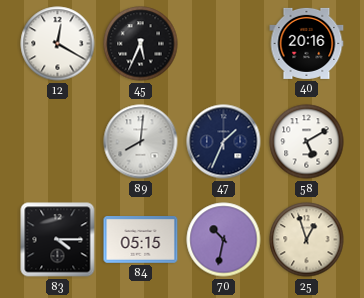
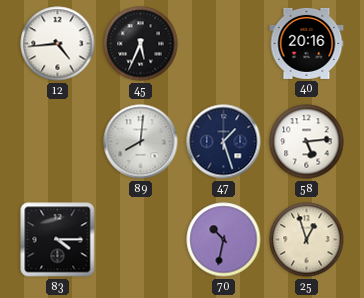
12: 12:20 -> 4:44 (58, 44)
47: 1:34 -> 1:27 (224, 142)
58: 5:10 -> 5:14 (307, 142)
84: 05:15 -> none (141, 240)
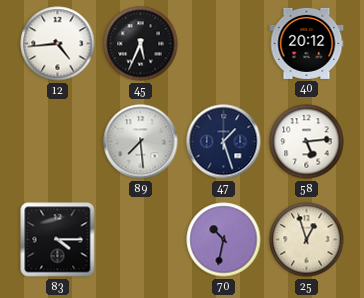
40: 20:16 -> 20:12 (307, 43)
89: 8:01 -> 7:29 (141, 142)
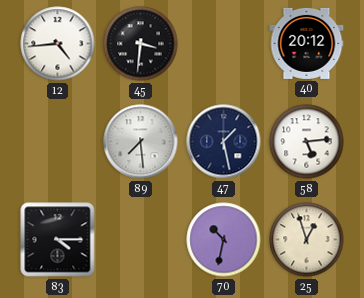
45: 5:34 -> 3:31 (141, 44)
47: 1:27 -> 1:28 (224, 142)
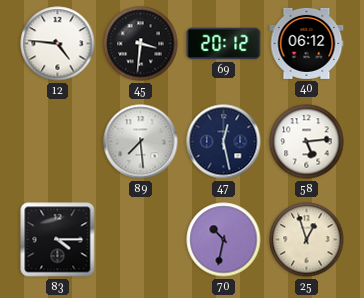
12: 4:44 -> 4:46 (58, 44)
69: none -> 20:12 (224, 44)
40: 20:12 -> 06:12 (307, 43)
47: 1:28 -> 12:28 (224, 142)
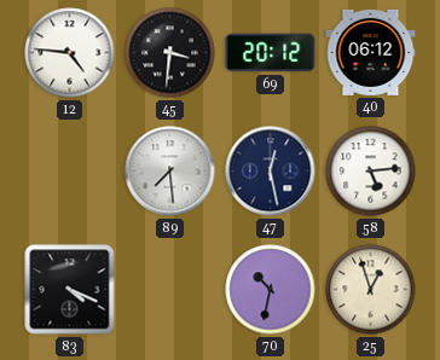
83: 4:15 -> 4:19 (70, 290)
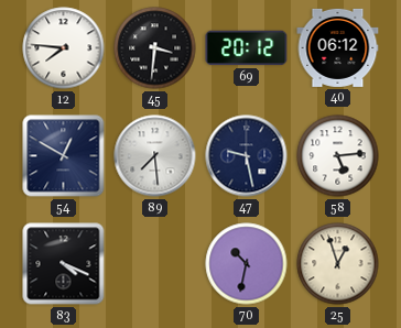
12: 4:46 -> 7:46 (64, 48)
54: none -> 12:50 (64, 156)
47: 12:28 -> 9:28 (247, 156)
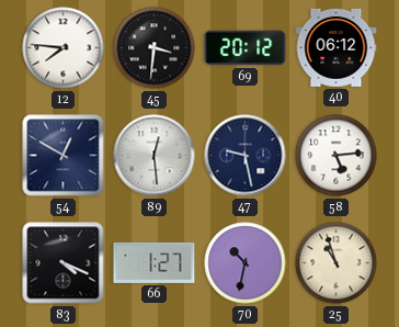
89: 7:29 -> 12:29 (155, 156)
66: none -> 1:27 (155, 262)
25: 12:57 -> 10:57 (337, 263)
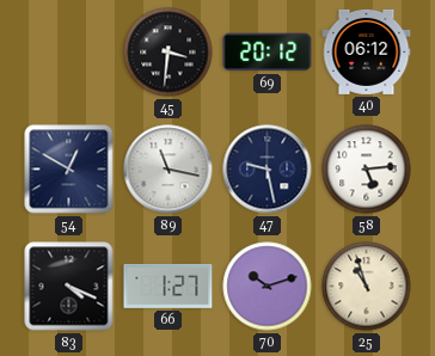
12: 7:46 -> none (64, 48)
89: 12:29 -> 11:17 (169, 170)
70: 10:32 -> 10:12 (268, 287)
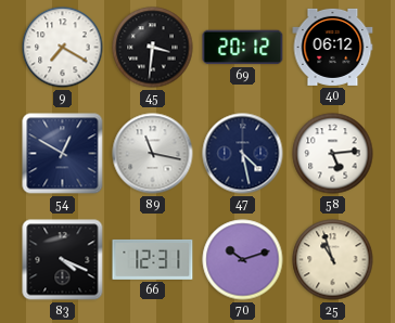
9: none -> 7:20 (63, 48)
47: 9:28 -> 4:28 (243, 154)
66: 1:27 -> 12:31 (153, 259)
